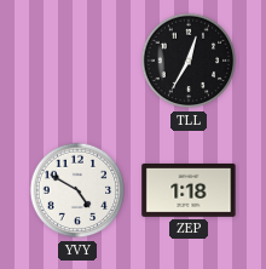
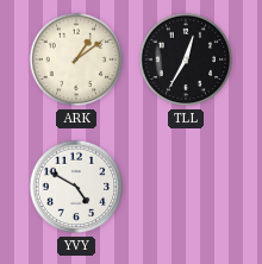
ARK: none -> 1:09 (76, 59)
ZEP: 1:18 -> none (189, 190)
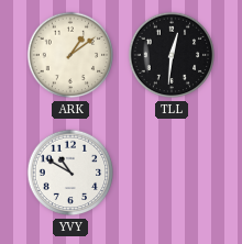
TLL: 12:35 -> 12:31 (172, 55)
YVY: 4:50 -> 10:50 (70, 173)
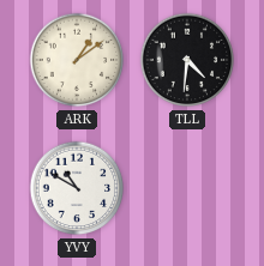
TLL: 12:31 -> 4:31 (187, 60)
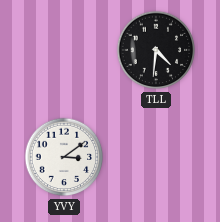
ARK: 1:09 -> none (77, 60)
YVY: 10:50 -> 3:09 (64, 157)
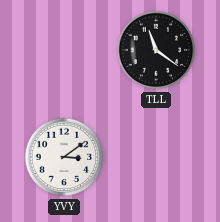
TLL: 4:31 -> 11:21 (156, 50)
